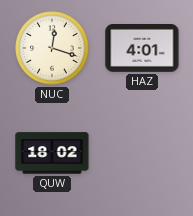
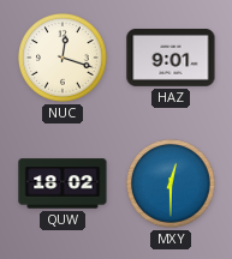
HAZ: 4:01 -> 9:01 (171, 59)
MXY: none -> 12:30 (171, 183)
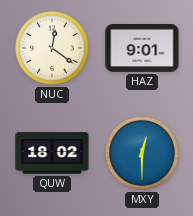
NUC: 12:18 -> 12:21 (52, 48)
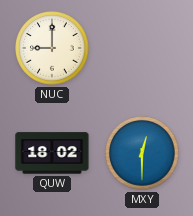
NUC: 12:21 -> 9:00 (52, 48)
HAZ: 9:01 -> none (142, 49)
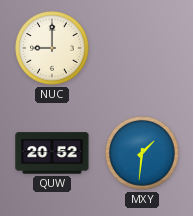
QUW: 18:02 -> 20:52 (52, 153)
MXY: 12:30 -> 1:31 (142, 153)
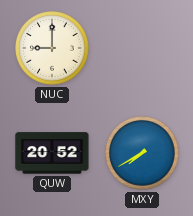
MXY: 1:31 -> 7:40 (142, 153)
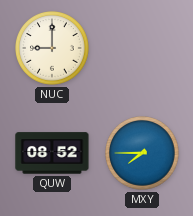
QUW: 20:52 -> 08:52 (52, 153)
MXY: 7:40 -> 7:45 (142, 153)
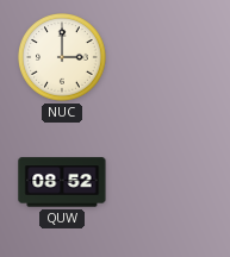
NUC: 9:00 -> 3:00 (62, 57)
MXY: 7:45 -> none (142, 153)
